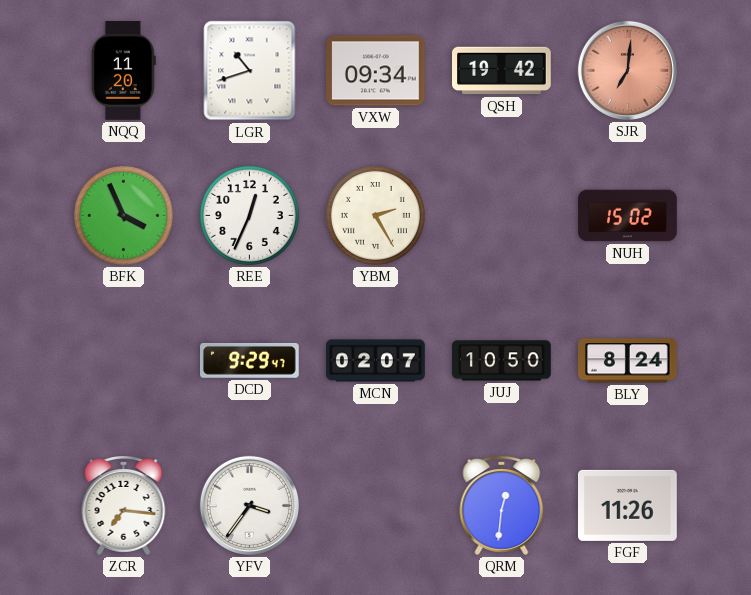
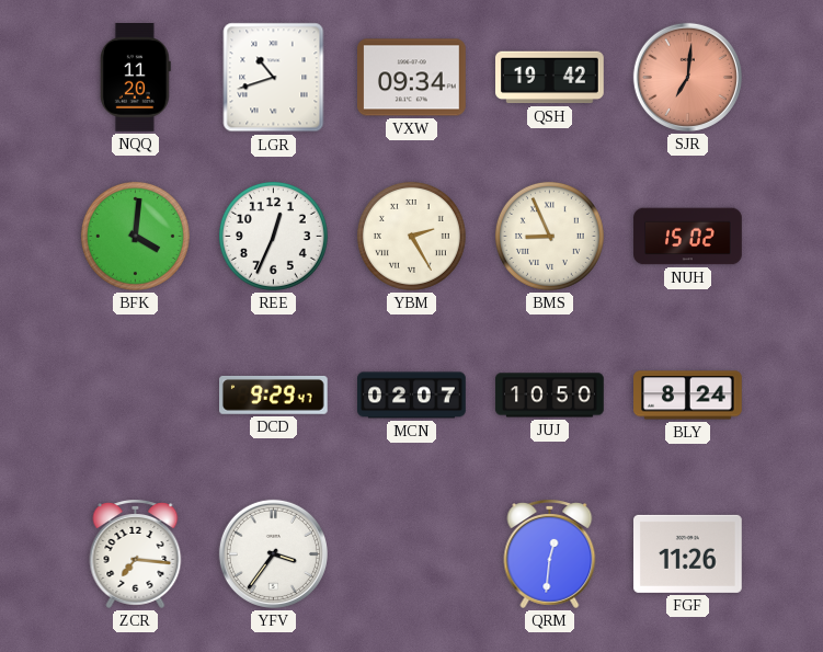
BFK: 3:56 -> 4:01 (135, 236)
BMS: none -> 8:56 (549, 236)
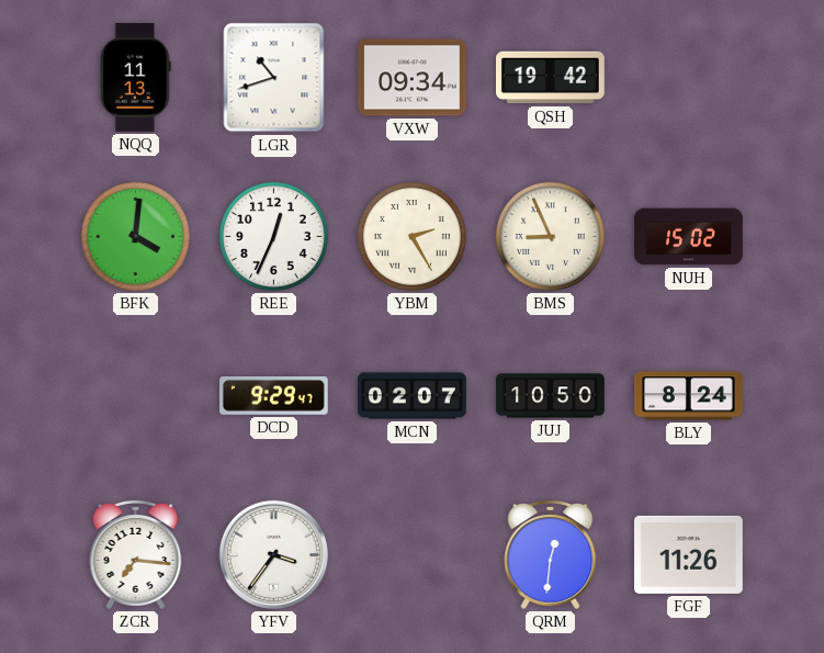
NQQ: 11:20 -> 11:13 (135, 78)
SJR: 7:01 -> none (687, 77)
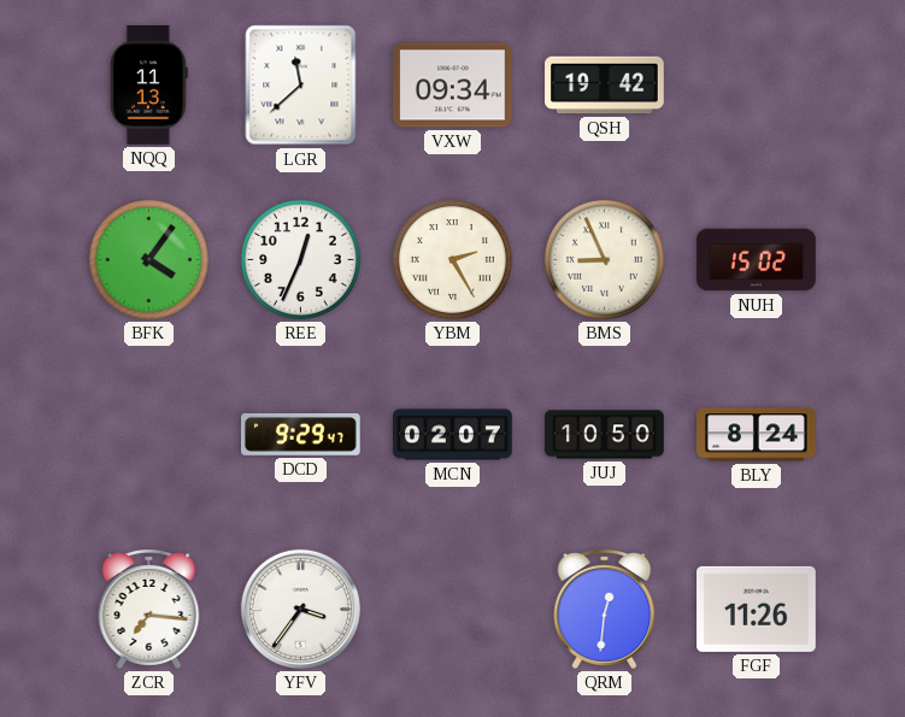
LGR: 10:42 -> 11:38 (301, 86)
BFK: 4:01 -> 4:06 (148, 259)
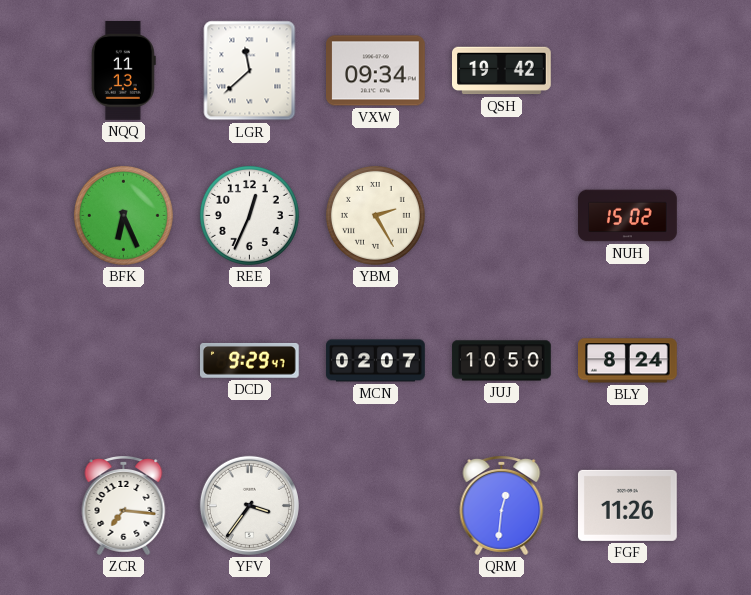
BFK: 4:06 -> 6:26 (123, 215)
BMS: 8:56 -> none (604, 259)
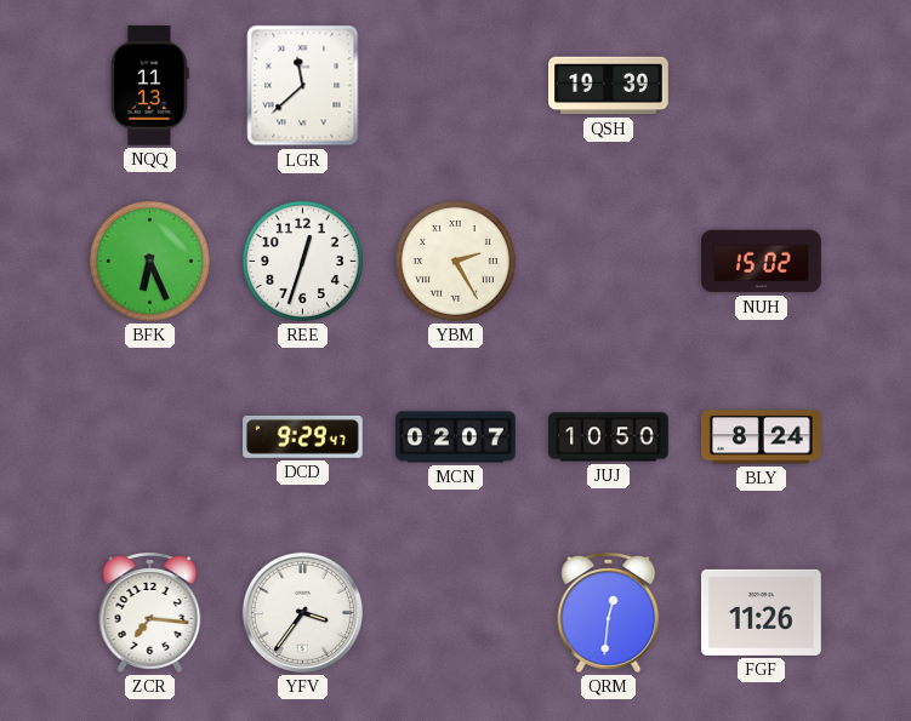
VXW: 09:34 -> none (376, 71)
QSH: 19:42 -> 19:39 (609, 86)
REE: 12:34 -> 12:33 (302, 261)
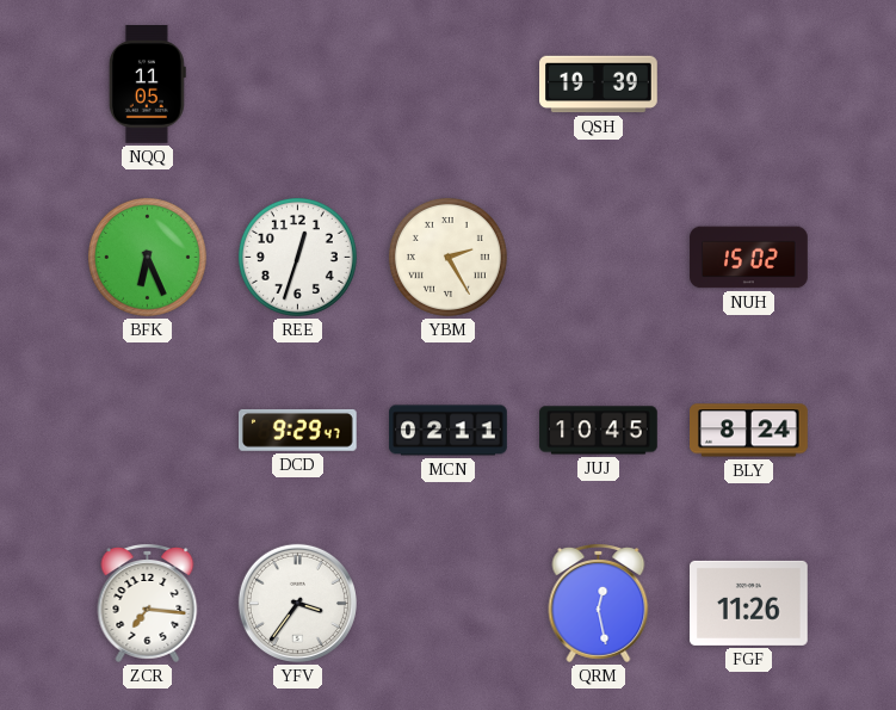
NQQ: 11:13 -> 11:05 (147, 85)
LGR: 11:38 -> none (303, 86)
MCN: 02:07 -> 02:11 (449, 431)
JUJ: 10:50 -> 10:45 (599, 431)
QRM: 12:31 -> 12:28 (599, 604)
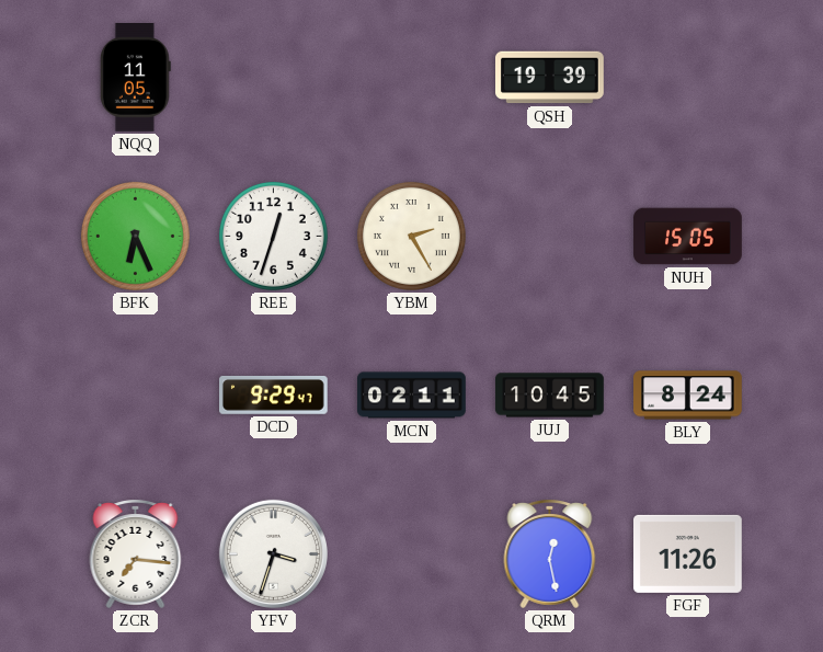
NUH: 15:02 -> 15:05 (688, 237)
YFV: 3:36 -> 3:33 (273, 553)
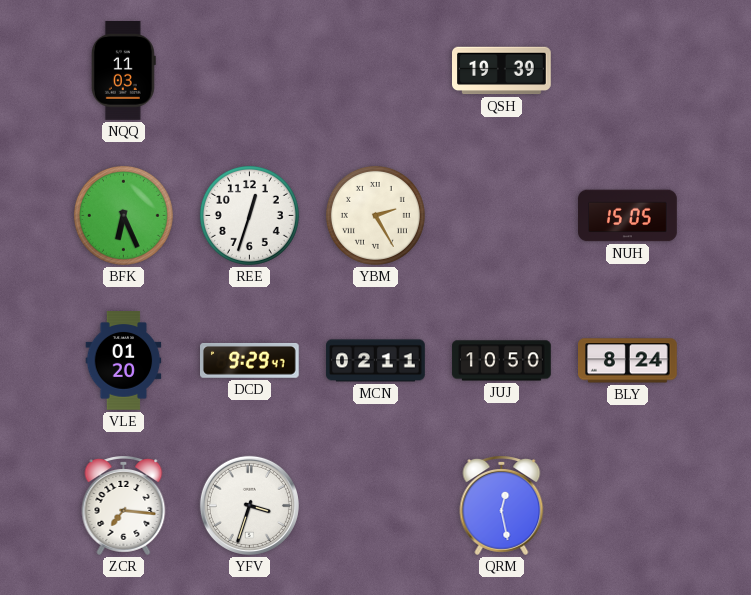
NQQ: 11:05 -> 11:03 (123, 71)
VLE: none -> 01:20 (124, 361)
JUJ: 10:45 -> 10:50 (502, 361)
FGF: 11:26 -> none (688, 553)
